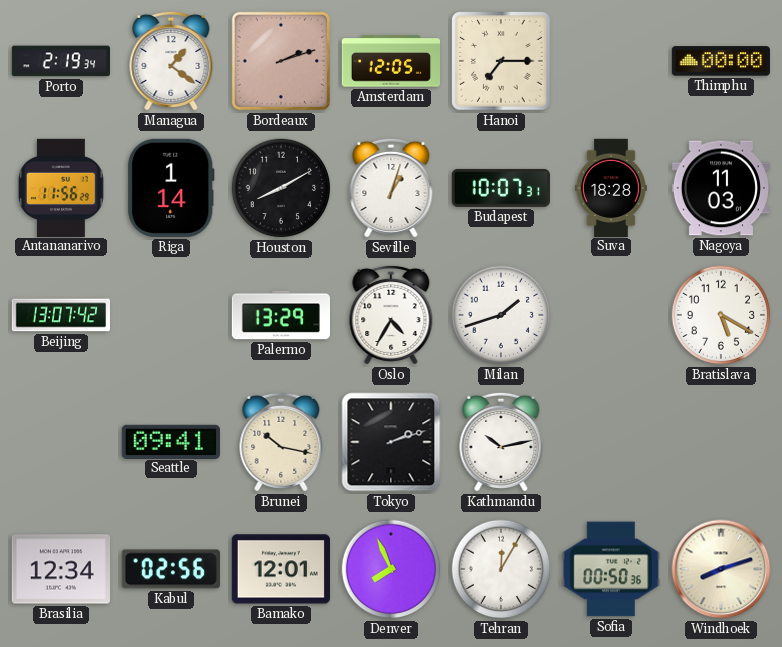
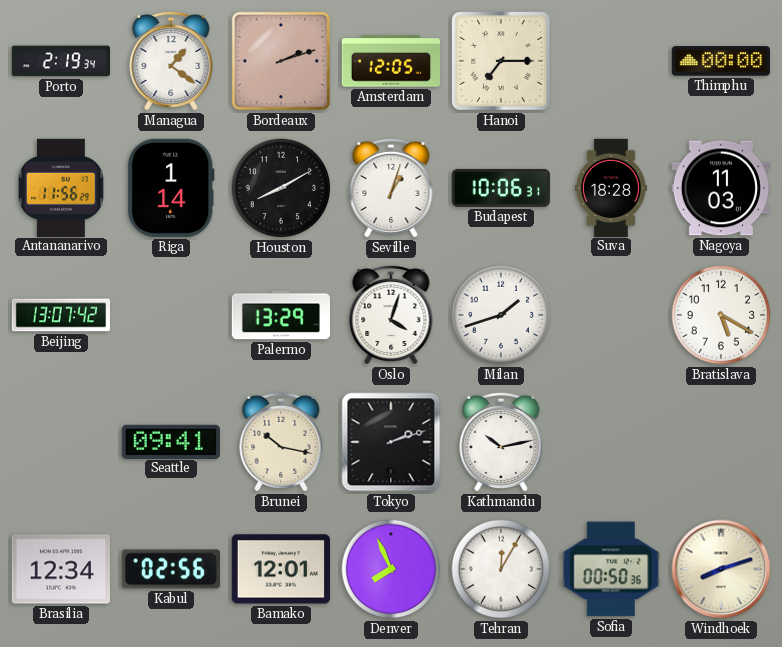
Budapest: 10:07 -> 10:06 (501, 188)
Oslo: 4:35 -> 4:03 (391, 315)
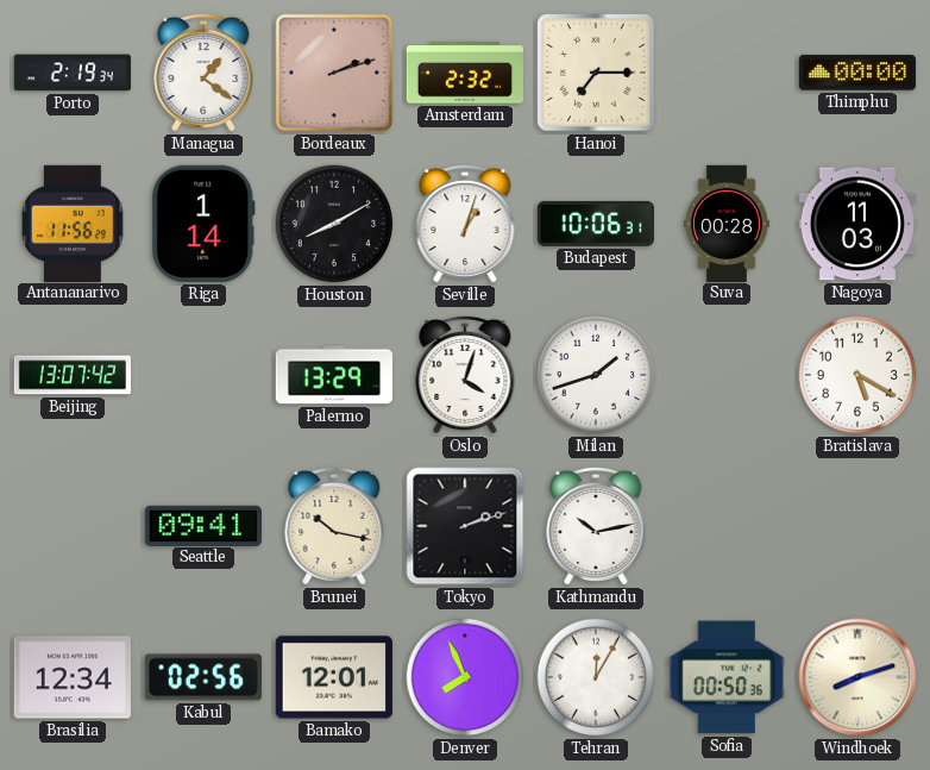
Amsterdam: 12:05 -> 2:32 (464, 73)
Suva: 18:28 -> 00:28 (728, 223)
